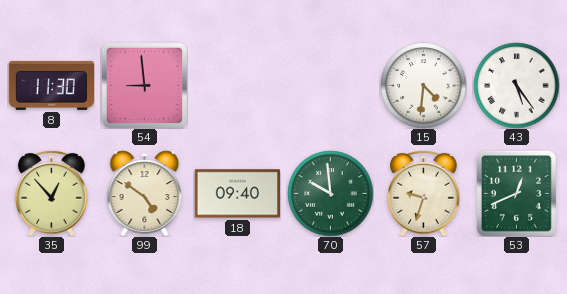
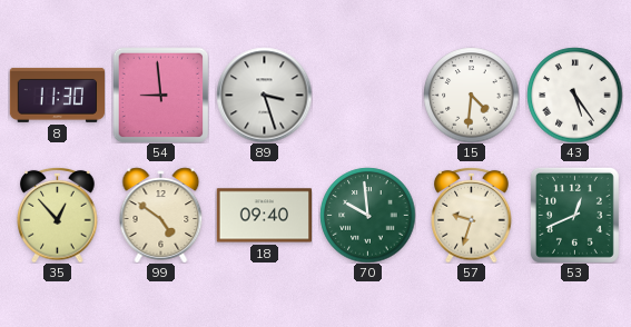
89: none -> 3:27 (264, 95)
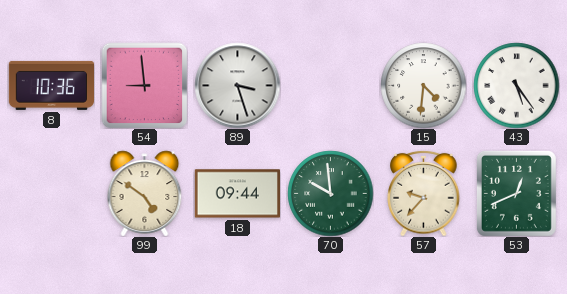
8: 11:30 -> 10:36 (51, 85)
35: 12:53 -> none (58, 215)
18: 09:40 -> 09:44 (237, 194)
57: 9:33 -> 9:37 (424, 193)
